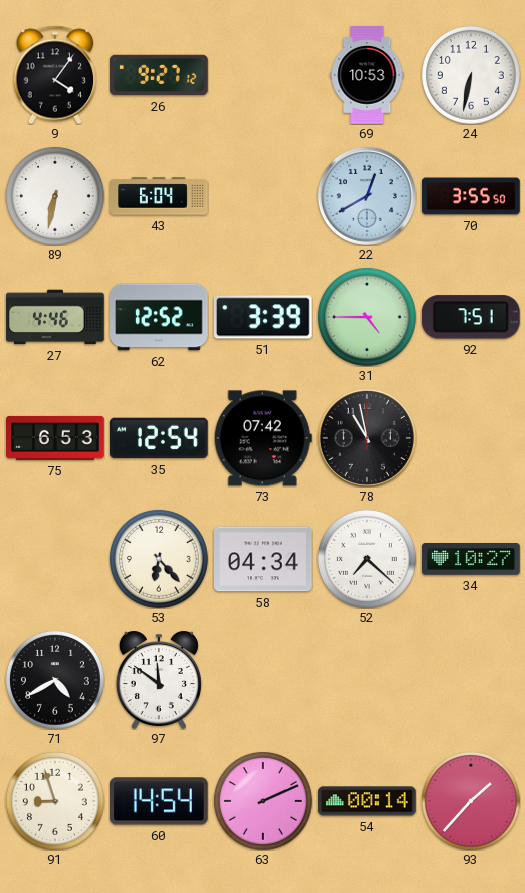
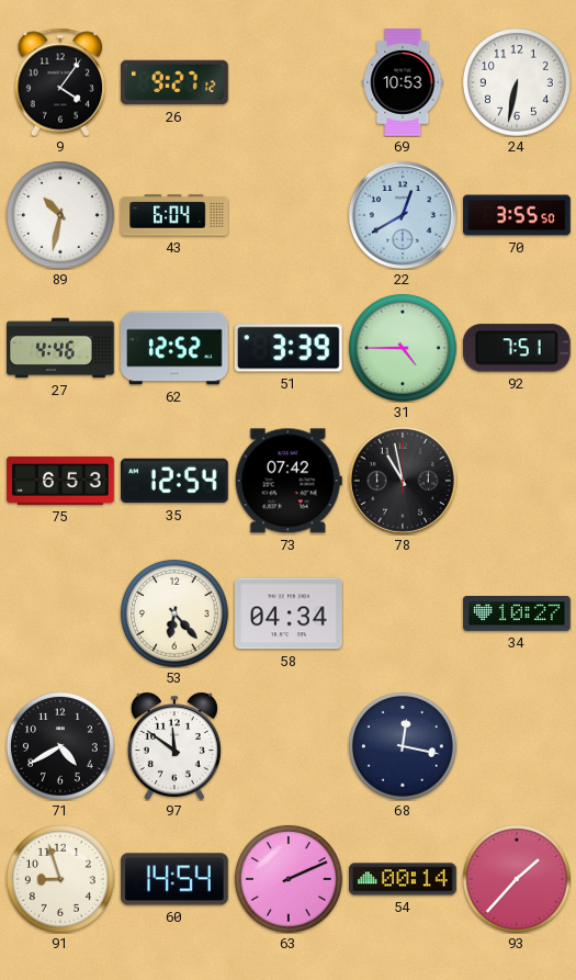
89: 6:32 -> 10:32 (60, 215)
52: 7:22 -> none (367, 559)
68: none -> 12:17 (403, 746)
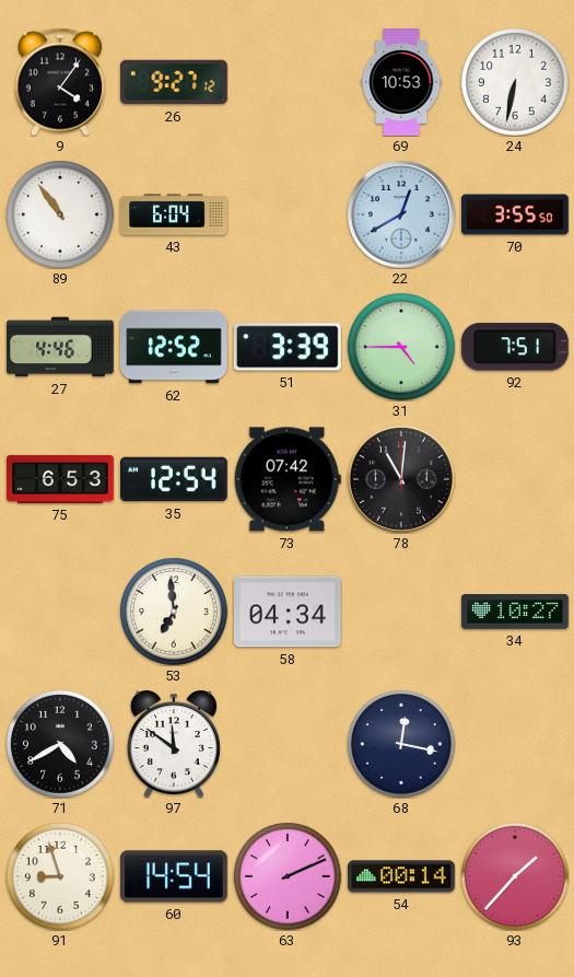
89: 10:32 -> 10:54 (60, 214)
78: 10:58 -> 11:01 (401, 479)
53: 6:23 -> 6:59 (174, 612)
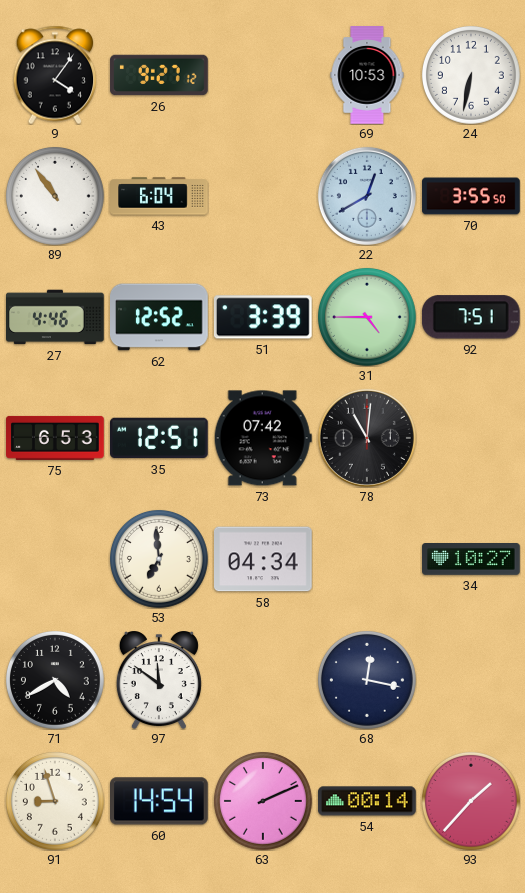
35: 12:54 -> 12:51 (160, 438)
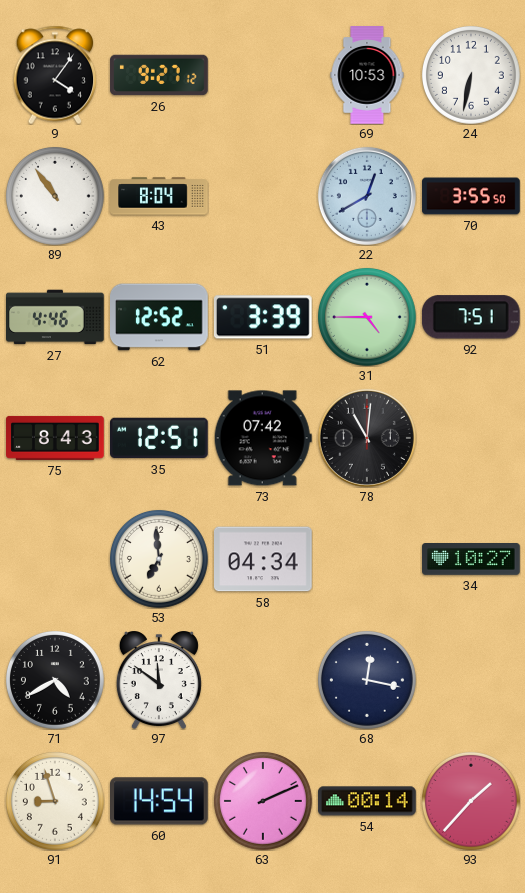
43: 6:04 -> 8:04 (159, 196)
75: 6:53 -> 8:43 (55, 438)
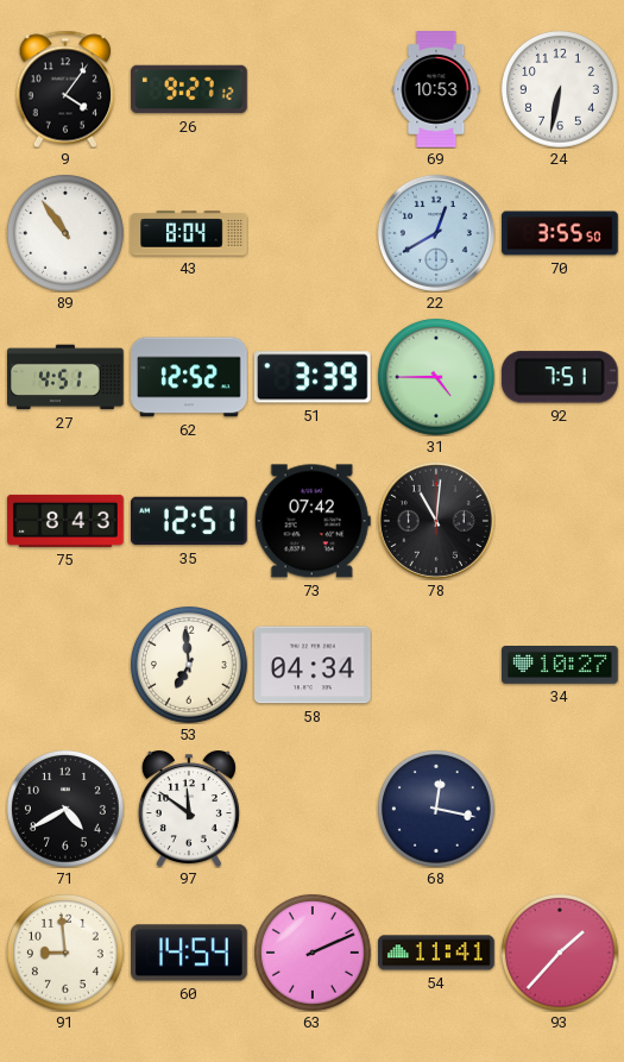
27: 4:46 -> 4:51 (67, 377)
91: 8:57 -> 8:59 (65, 953)
54: 00:14 -> 11:41 (436, 953)
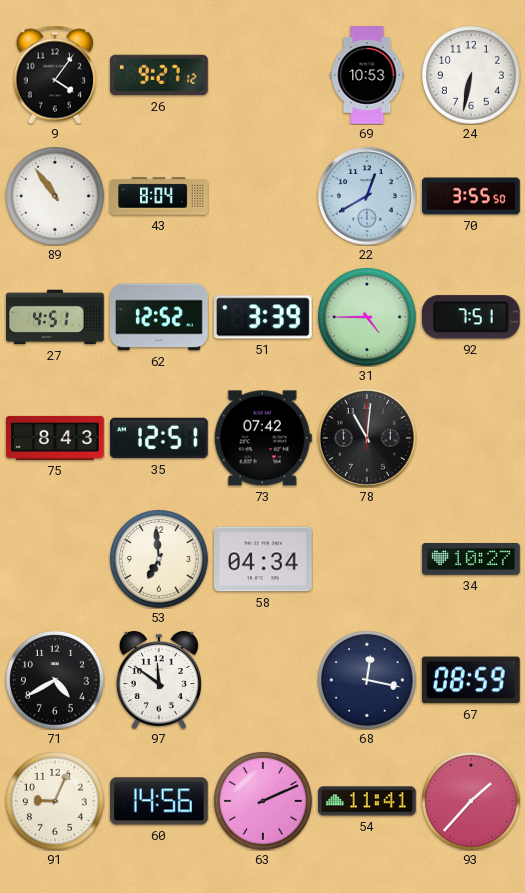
67: none -> 08:59 (471, 680)
91: 8:59 -> 9:04 (55, 801)
60: 14:54 -> 14:56 (160, 801)
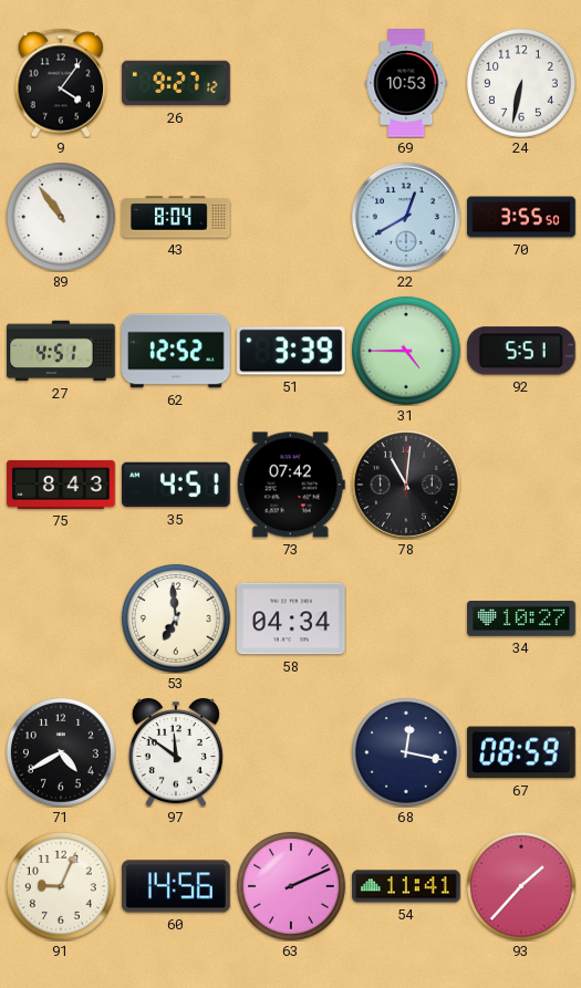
92: 7:51 -> 5:51 (521, 351)
35: 12:51 -> 4:51 (177, 485)
